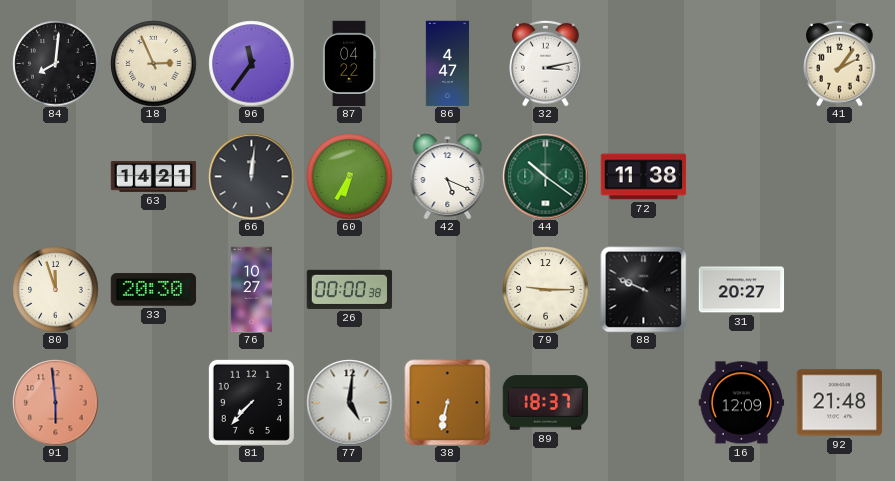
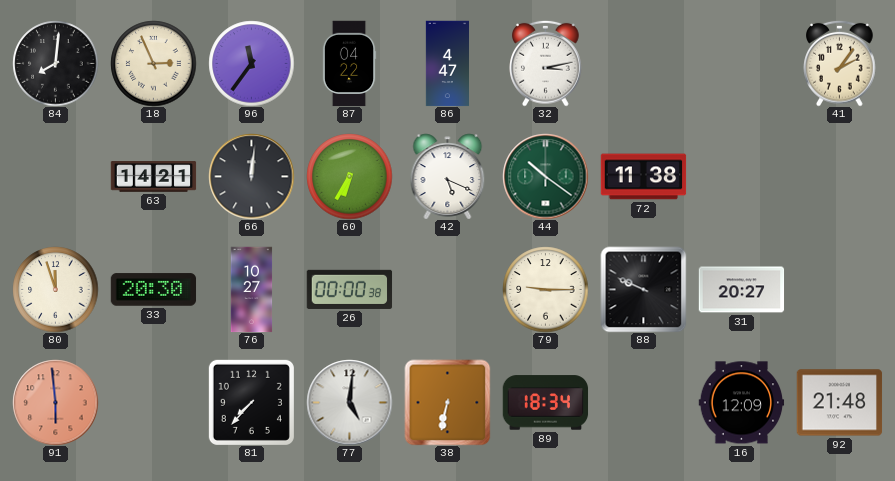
89: 18:37 -> 18:34 (545, 403)
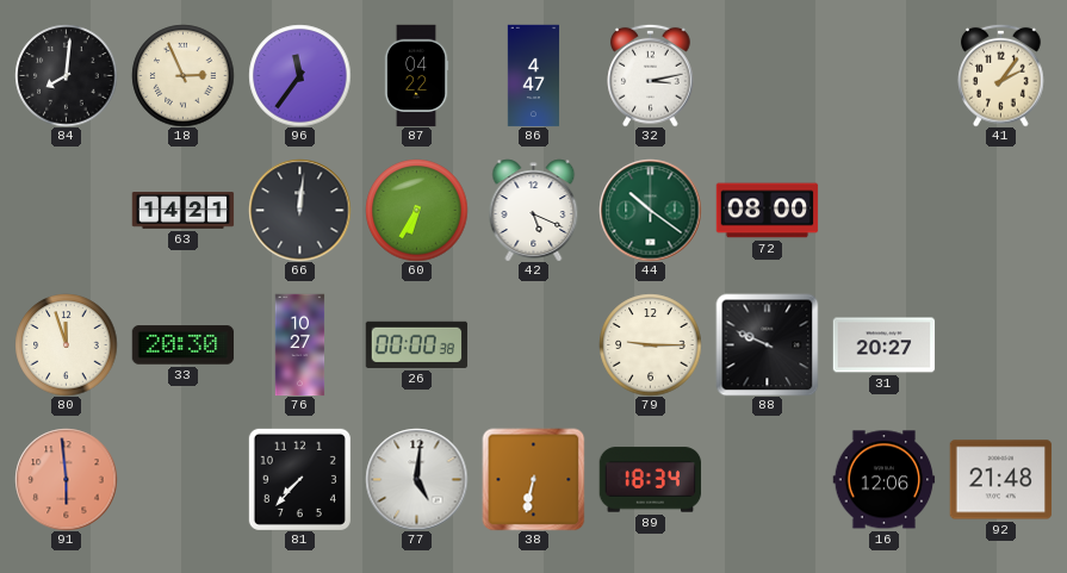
72: 11:38 -> 08:00 (767, 211)
16: 12:09 -> 12:06 (883, 480)
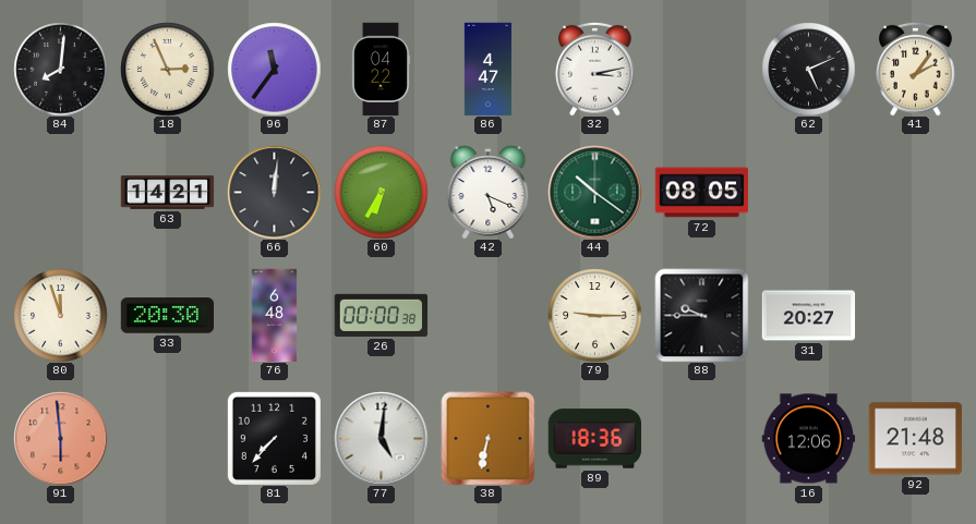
62: none -> 5:11 (808, 69)
72: 08:00 -> 08:05 (701, 193)
76: 10:27 -> 6:48 (275, 315)
88: 9:49 -> 9:45 (701, 315)
89: 18:34 -> 18:36 (594, 439)
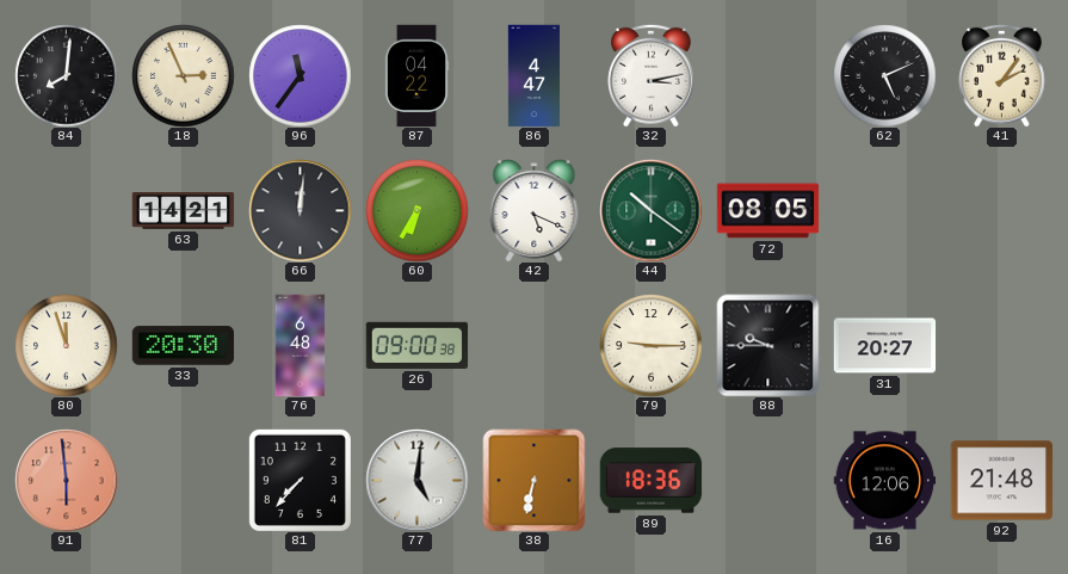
26: 00:00 -> 09:00 (416, 345)
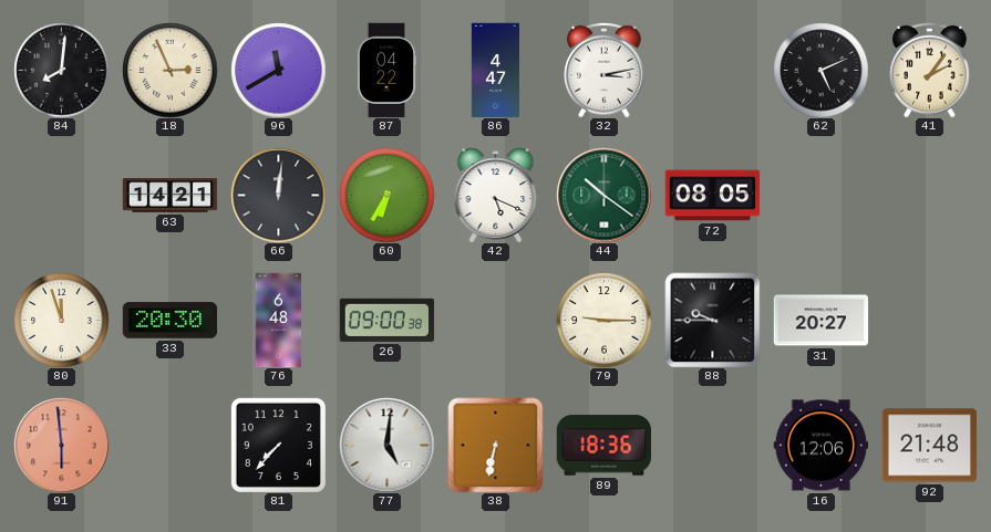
96: 11:36 -> 11:40 (278, 70)
